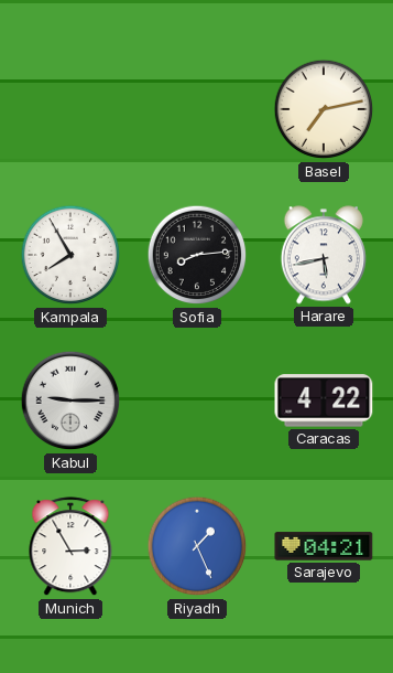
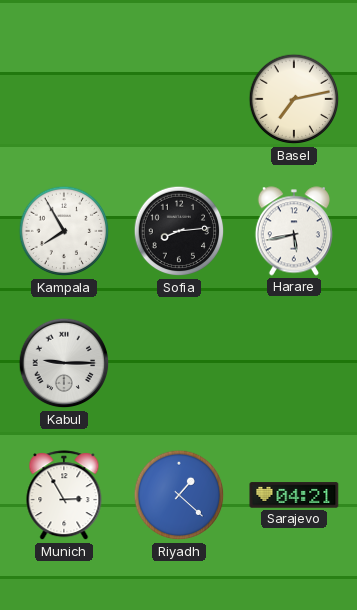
Caracas: 4:22 -> none (324, 400)
Riyadh: 1:26 -> 1:22 (179, 495)
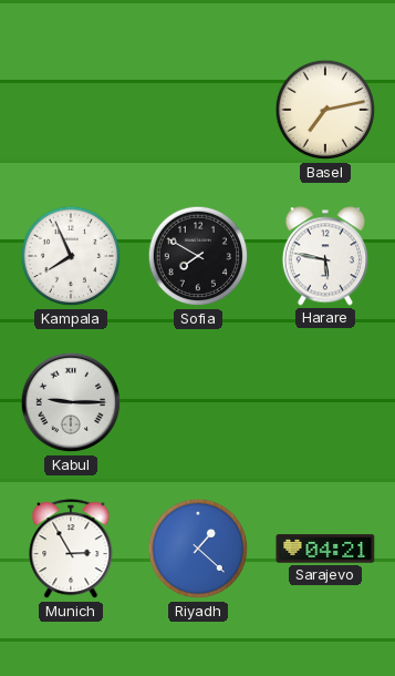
Kampala: 7:55 -> 7:56 (71, 256)
Sofia: 8:14 -> 7:50 (198, 256)
Harare: 5:43 -> 5:47 (325, 256)
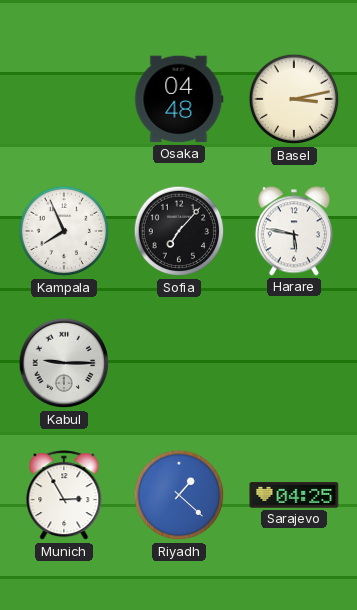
Osaka: none -> 04:48 (179, 99)
Basel: 7:13 -> 3:13 (294, 99)
Sofia: 7:50 -> 7:07 (179, 231)
Sarajevo: 04:21 -> 04:25 (294, 495)
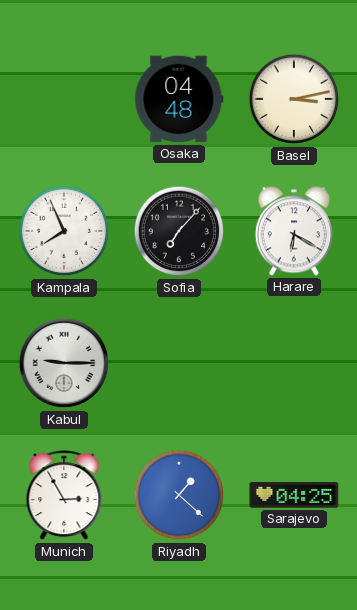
Harare: 5:47 -> 6:20 (294, 231)
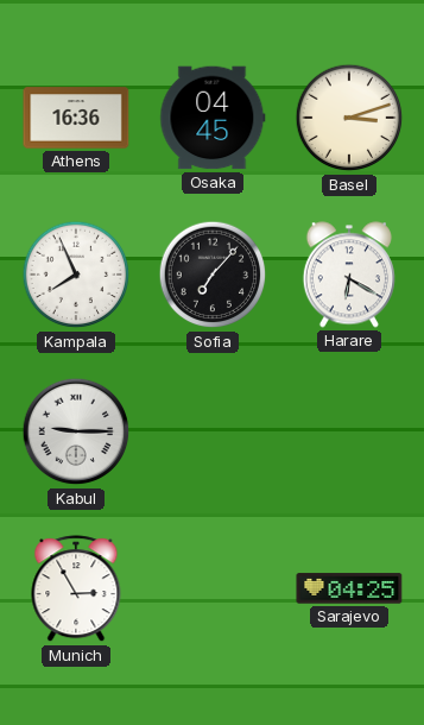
Athens: none -> 16:36 (76, 118)
Osaka: 04:48 -> 04:45 (213, 118)
Basel: 3:13 -> 3:12 (349, 118)
Riyadh: 1:22 -> none (179, 495)
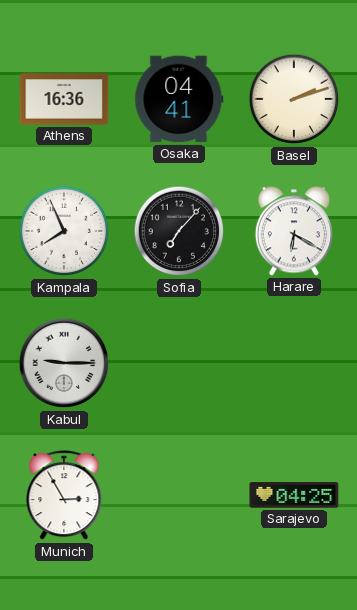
Osaka: 04:45 -> 04:41 (179, 99)
Basel: 3:12 -> 2:12 (294, 99)
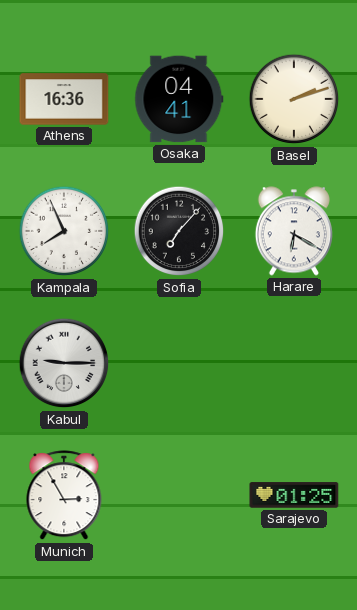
Sarajevo: 04:25 -> 01:25 (294, 495)
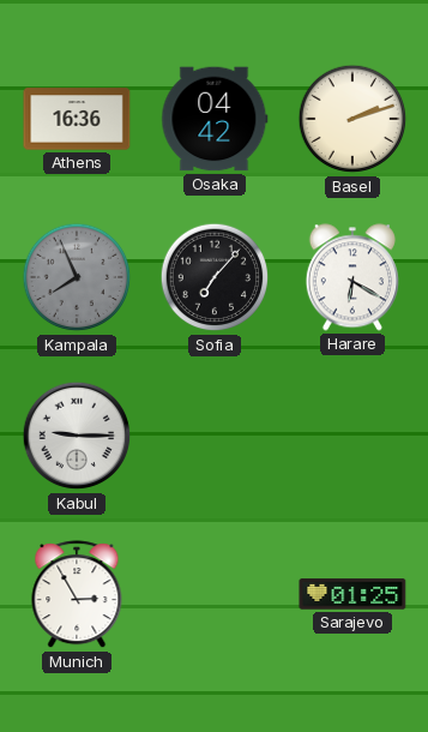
Osaka: 04:41 -> 04:42 (215, 119)
Kampala dial: white -> grey (77, 277)
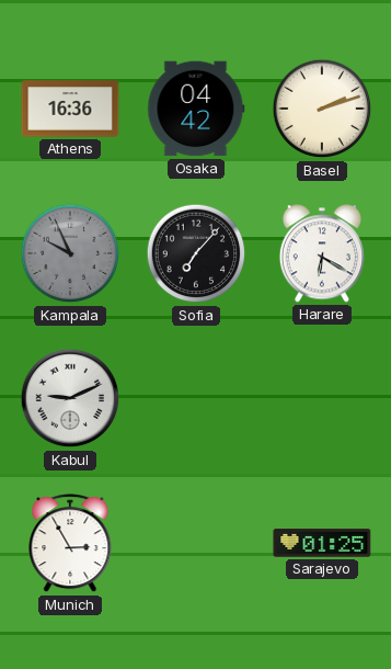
Kampala: 7:56 -> 9:56 (70, 253)
Kabul: 9:15 -> 9:11 (70, 398)
